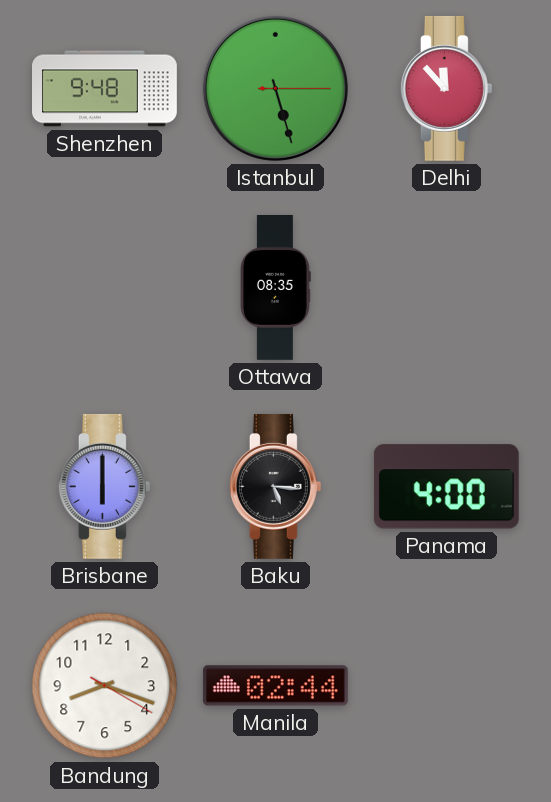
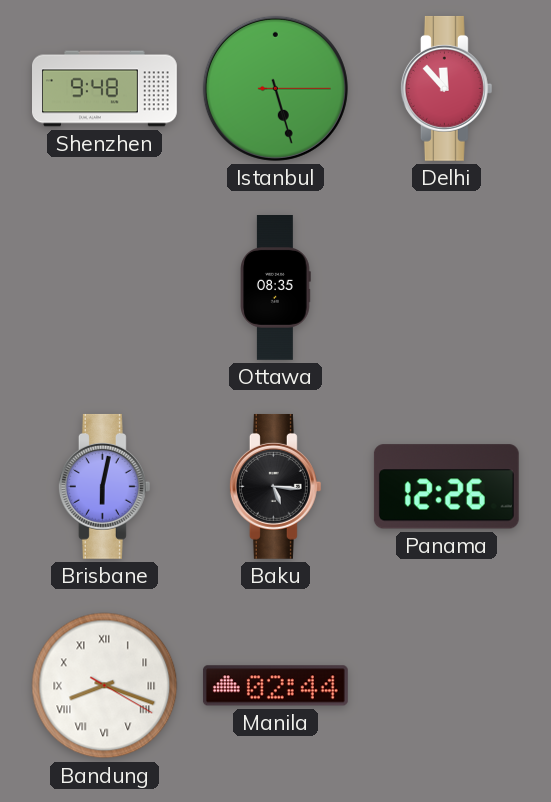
Brisbane: 6:00 -> 6:02 (104, 486)
Panama: 4:00 -> 12:26 (446, 487)
Bandung numerals: Arabic -> Roman (105, 686)
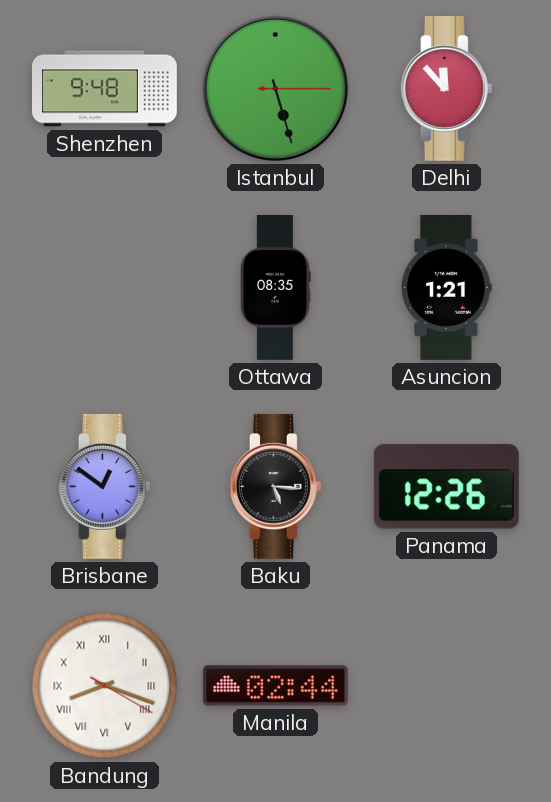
Asuncion: none -> 1:21 (447, 288)
Brisbane: 6:02 -> 12:51 (104, 486)
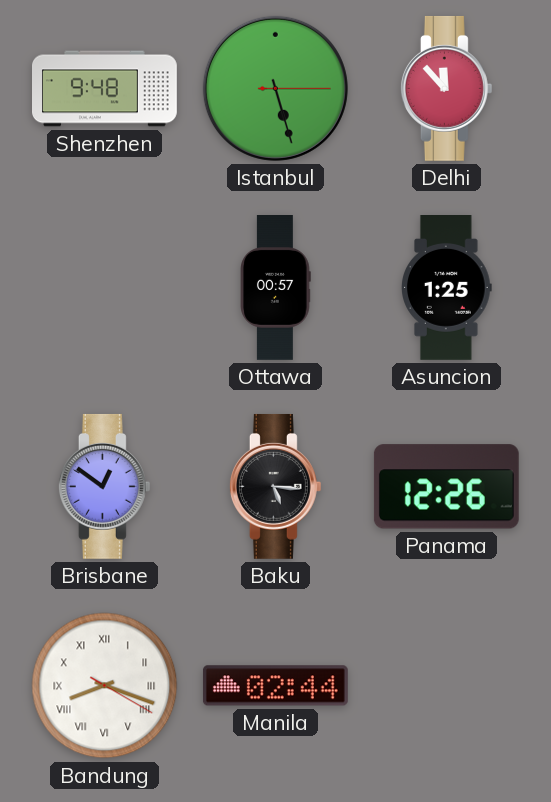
Ottawa: 08:35 -> 00:57 (276, 288)
Asuncion: 1:21 -> 1:25 (447, 288)
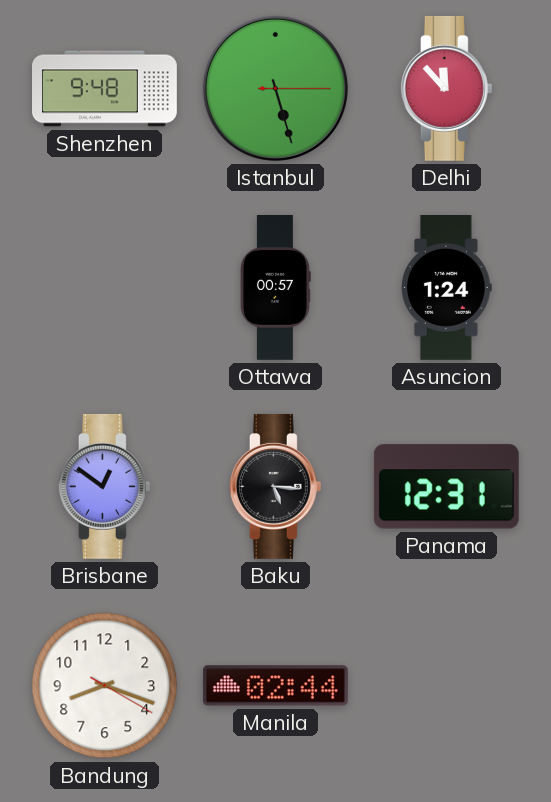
Asuncion: 1:25 -> 1:24 (447, 288)
Panama: 12:26 -> 12:31 (446, 487)
Bandung numerals: Roman -> Arabic (105, 686)
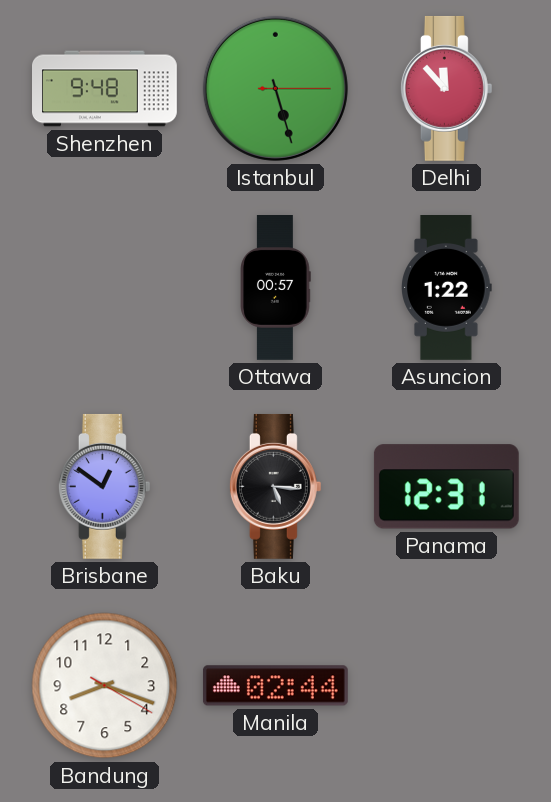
Asuncion: 1:24 -> 1:22 (447, 288)
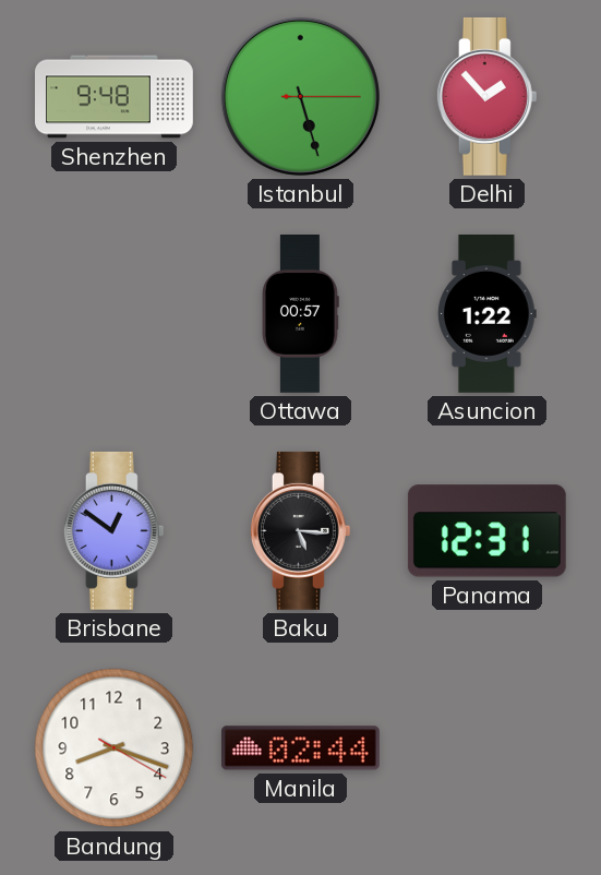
Delhi: 11:53 -> 1:53 (486, 96)
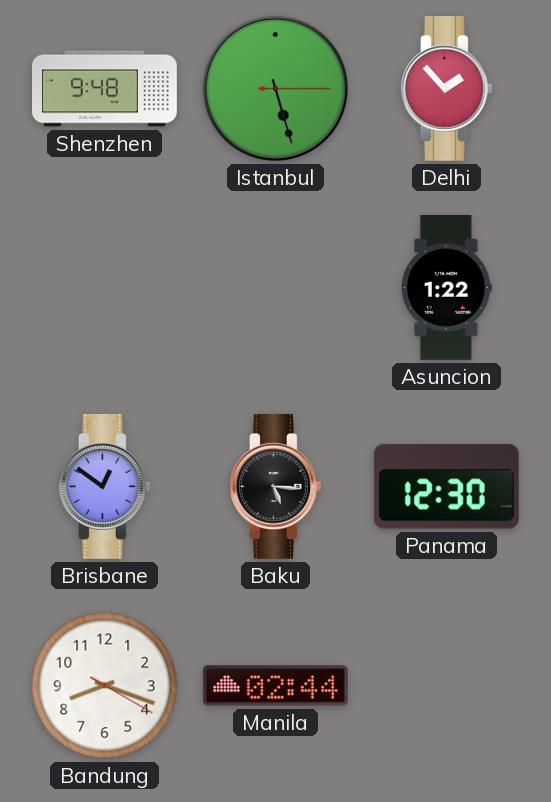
Ottawa: 00:57 -> none (301, 314)
Panama: 12:31 -> 12:30 (446, 487)
